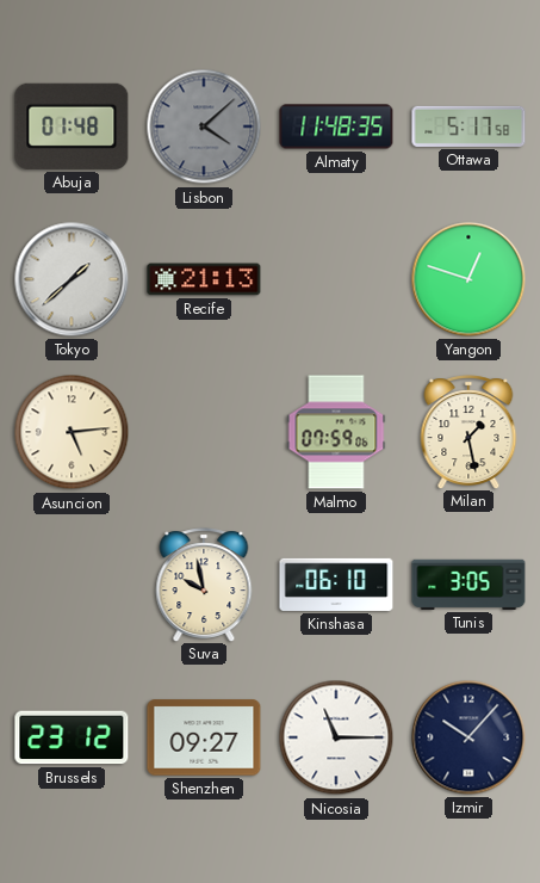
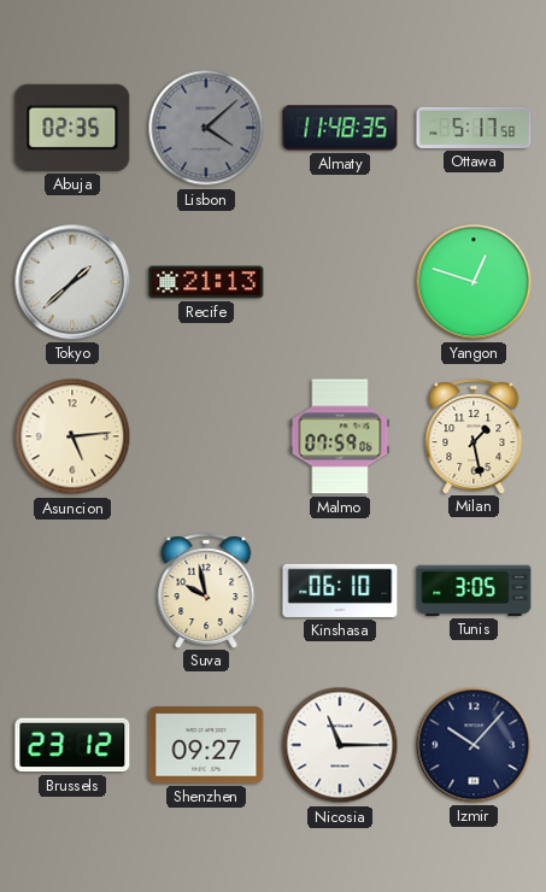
Abuja: 01:48 -> 02:35 (72, 128)
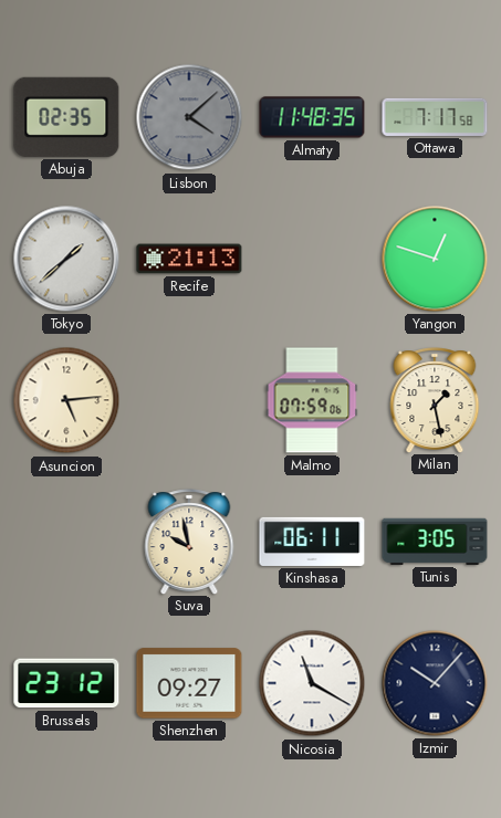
Ottawa: 5:17 -> 7:17 (435, 117)
Kinshasa: 06:10 -> 06:11 (312, 542)
Nicosia: 11:15 -> 11:20 (312, 683)
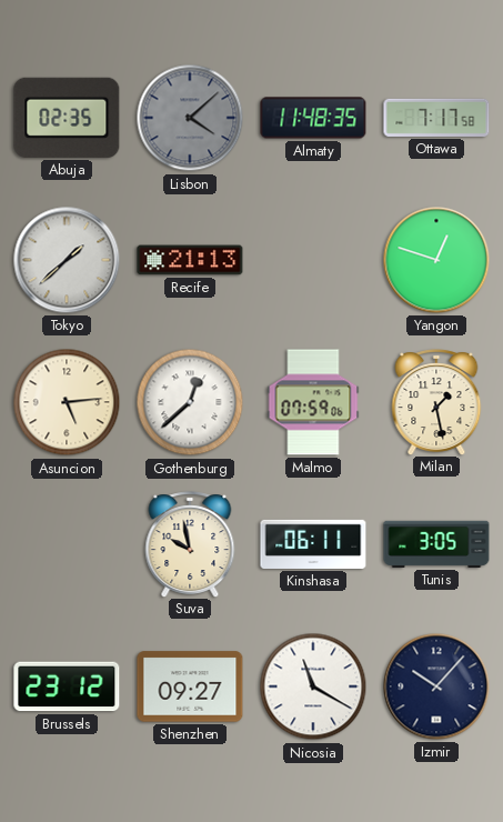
Gothenburg: none -> 12:38 (190, 402)
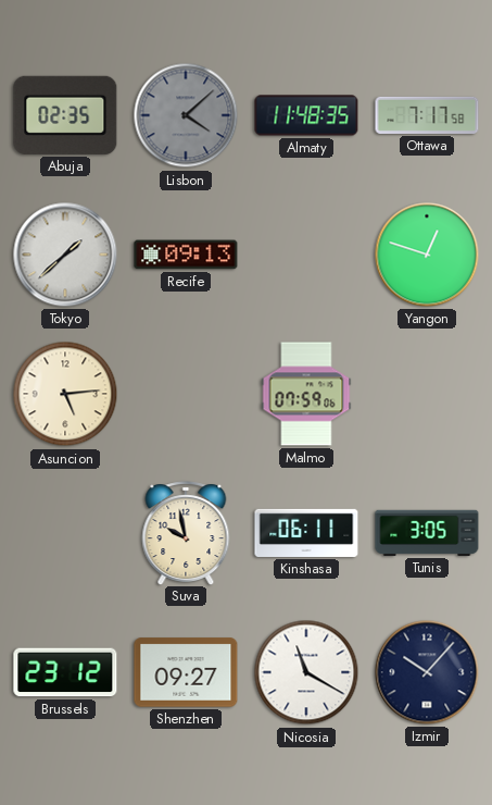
Recife: 21:13 -> 09:13 (186, 255)
Gothenburg: 12:38 -> none (190, 402)
Milan: 1:28 -> none (436, 402)
